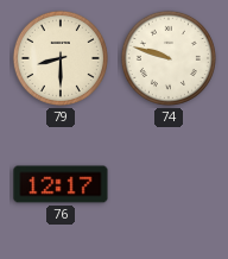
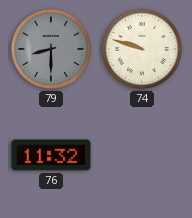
79 dial: cream -> grey (51, 49)
76: 12:17 -> 11:32 (51, 155)
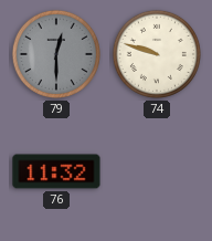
79: 8:30 -> 12:30 (56, 54)
